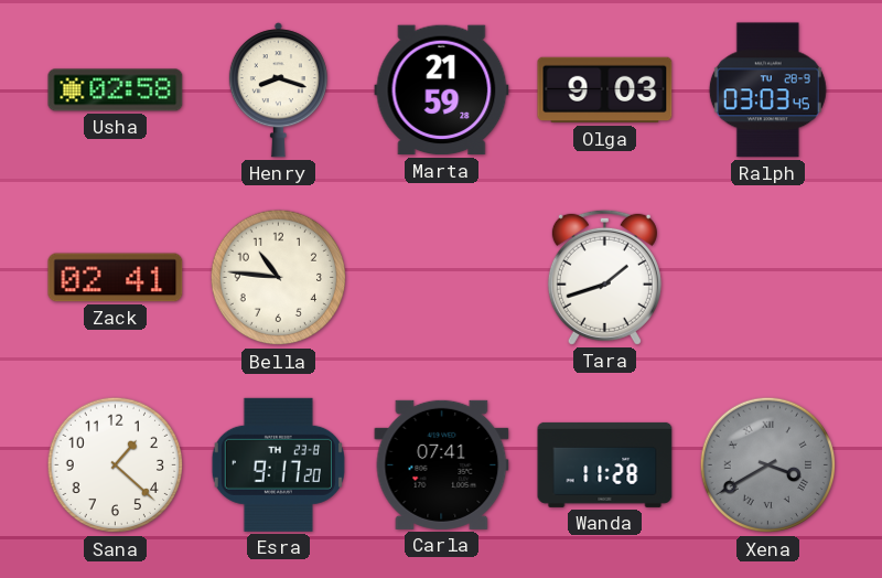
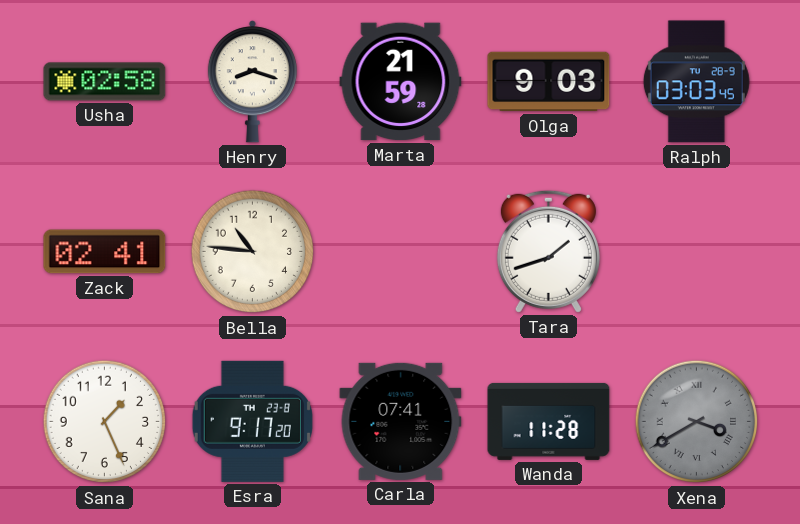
Sana: 1:22 -> 1:26 (105, 422)
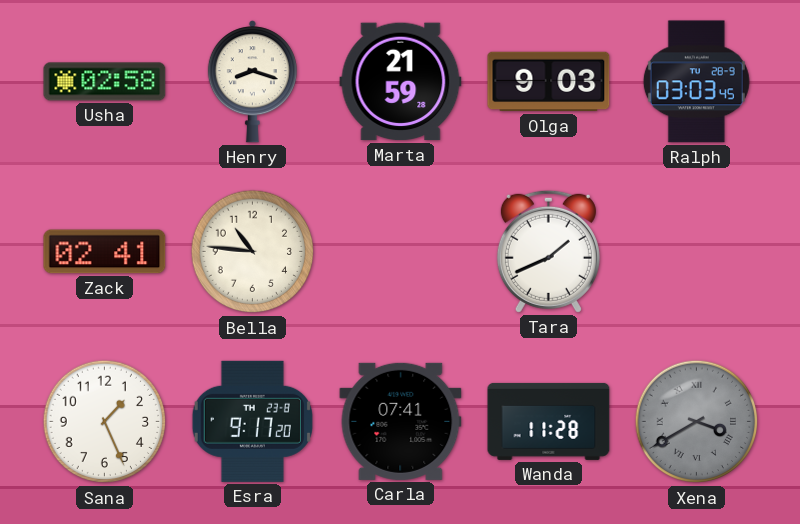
Tara: 1:42 -> 1:41 (548, 251)
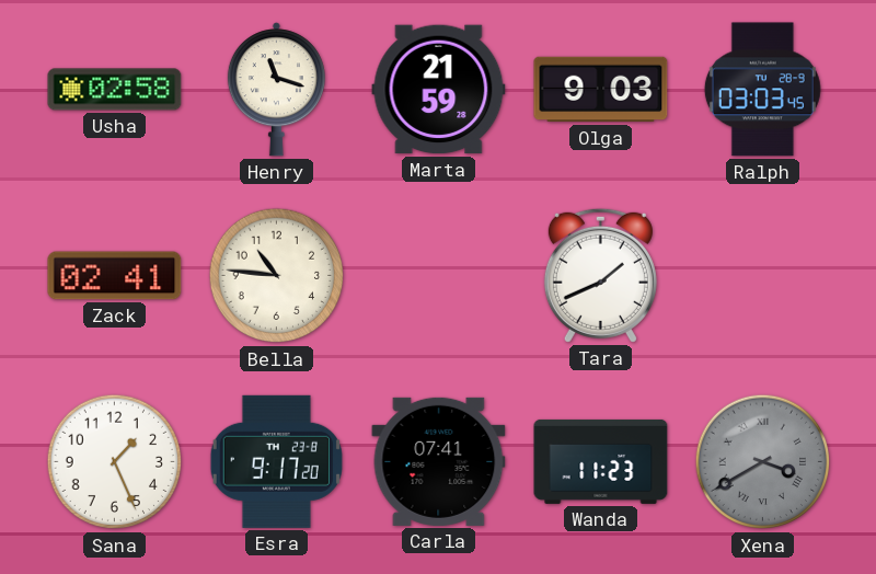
Henry: 8:18 -> 11:18 (276, 90)
Wanda: 11:28 -> 11:23 (601, 461)
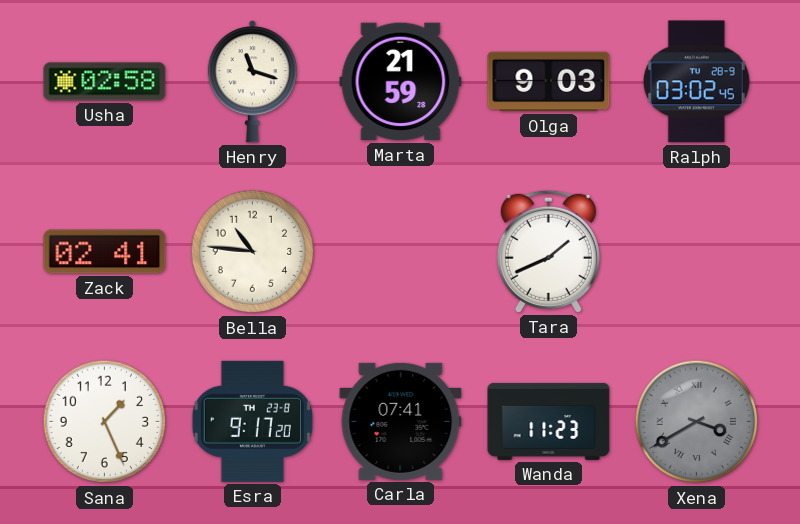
Ralph: 03:03 -> 03:02 (696, 82)
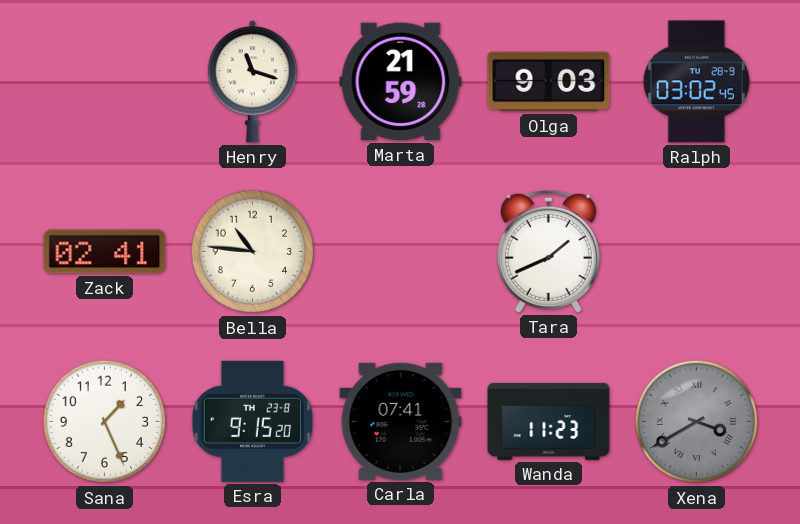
Usha: 02:58 -> none (105, 82)
Esra: 9:17 -> 9:15 (252, 421)
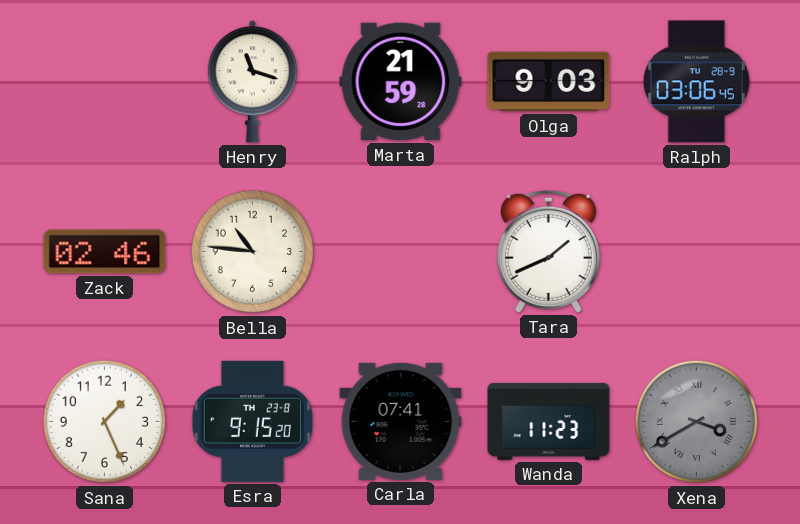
Ralph: 03:02 -> 03:06 (696, 82)
Zack: 02:41 -> 02:46 (105, 252)
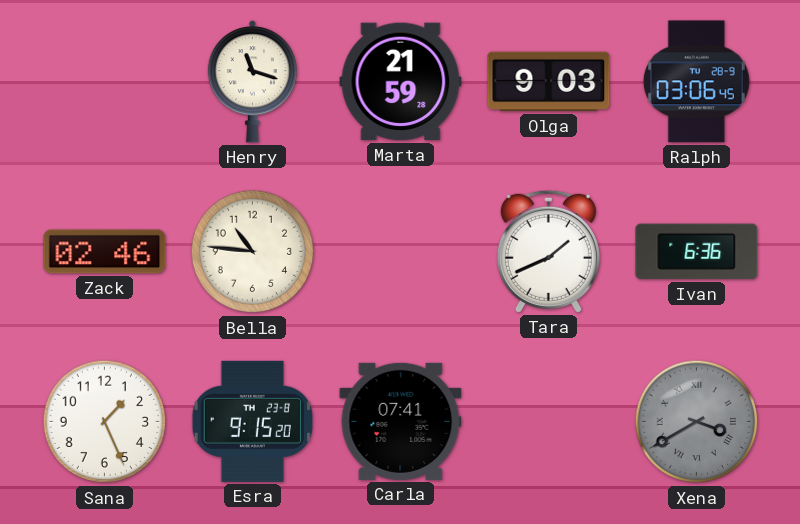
Ivan: none -> 6:36 (697, 252)
Wanda: 11:23 -> none (549, 421)
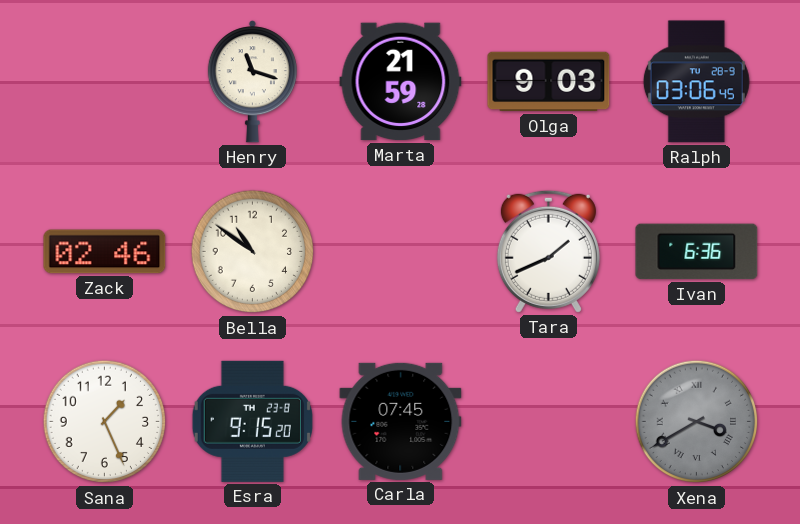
Bella: 10:46 -> 10:51 (253, 252)
Carla: 07:41 -> 07:45 (401, 421)
